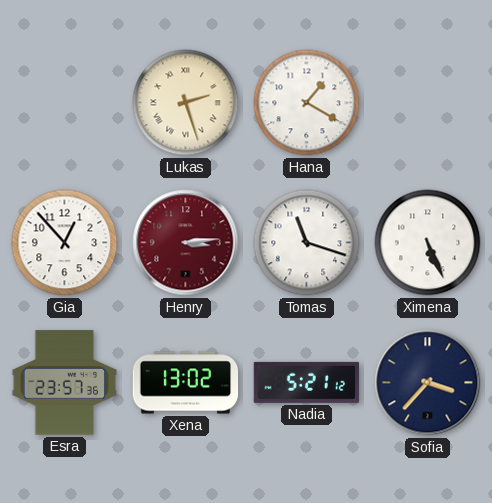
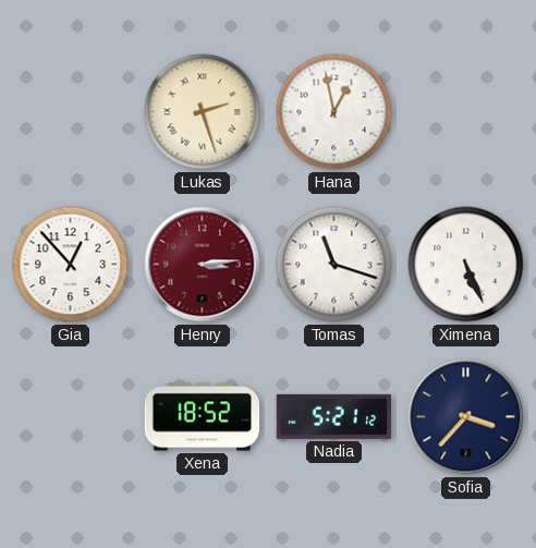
Hana: 1:20 -> 12:58 (334, 112)
Esra: 23:57 -> none (64, 383)
Xena: 13:02 -> 18:52 (203, 417)
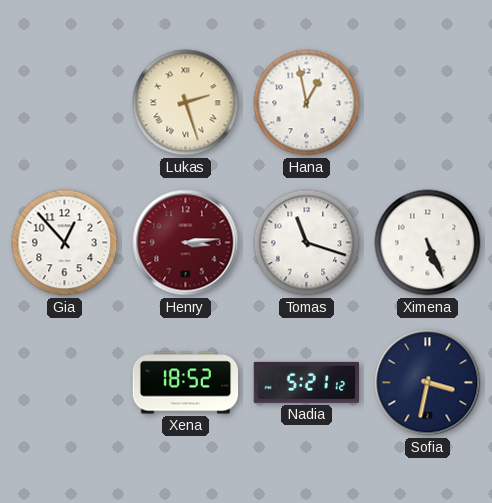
Sofia: 3:37 -> 3:32 (428, 383)
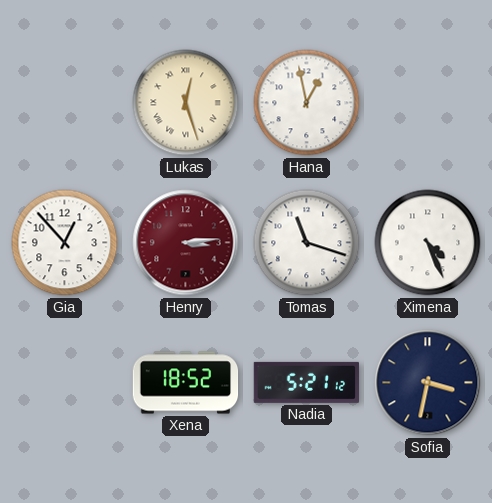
Lukas: 2:27 -> 12:27 (186, 103)
Ximena: 5:26 -> 4:26 (428, 243)
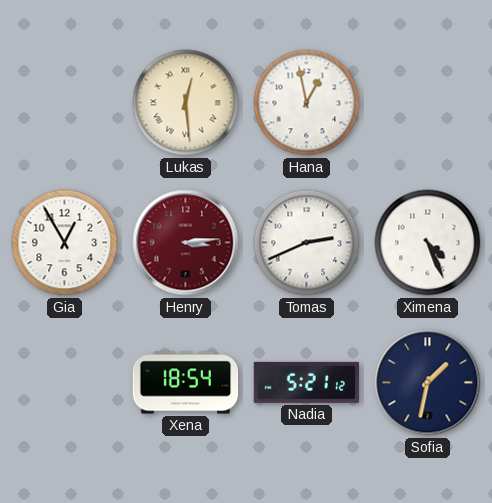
Lukas: 12:27 -> 12:29 (186, 103)
Gia: 12:53 -> 12:55 (65, 243)
Tomas: 11:18 -> 2:41 (307, 243)
Xena: 18:52 -> 18:54 (186, 383)
Sofia: 3:32 -> 1:32 (428, 383)
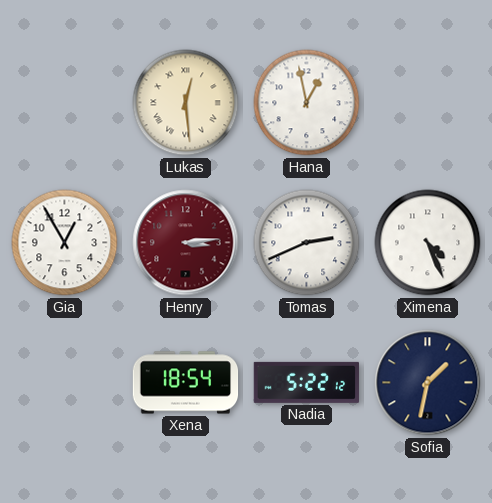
Nadia: 5:21 -> 5:22 (306, 382)
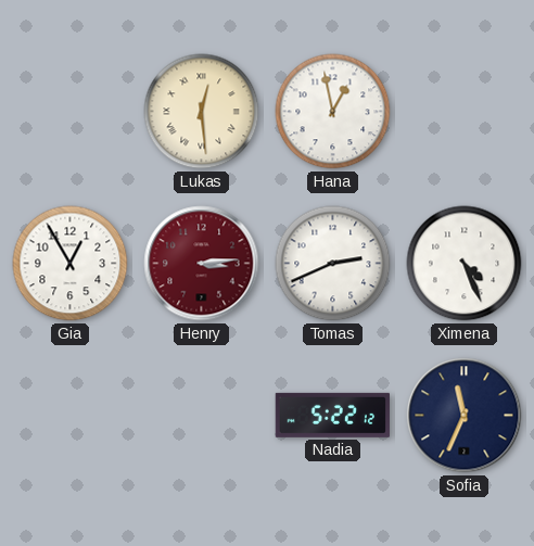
Xena: 18:54 -> none (186, 383)
Sofia: 1:32 -> 11:34 (465, 416)
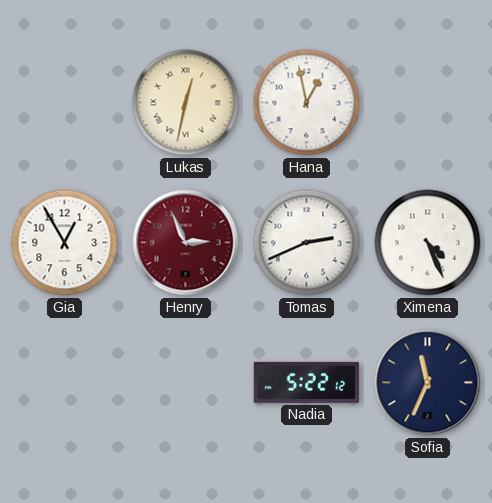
Lukas: 12:29 -> 12:32 (186, 103)
Henry: 3:14 -> 2:56 (186, 243)
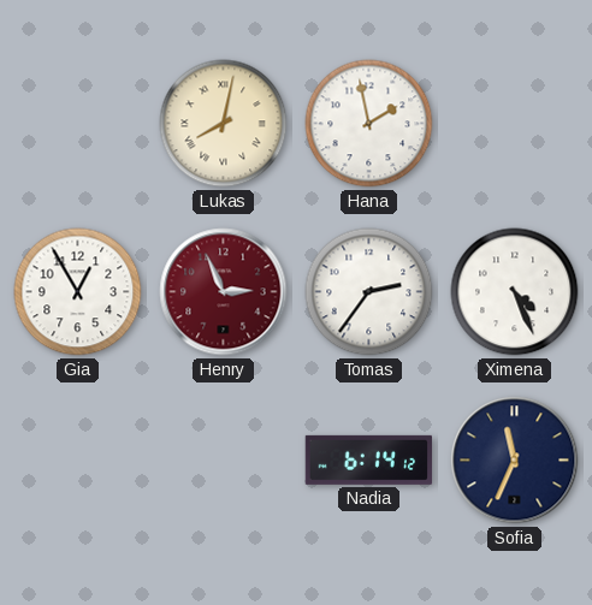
Lukas: 12:32 -> 8:02 (224, 124)
Hana: 12:58 -> 1:58 (369, 124)
Tomas: 2:41 -> 2:36 (369, 292)
Nadia: 5:22 -> 6:14 (368, 459)
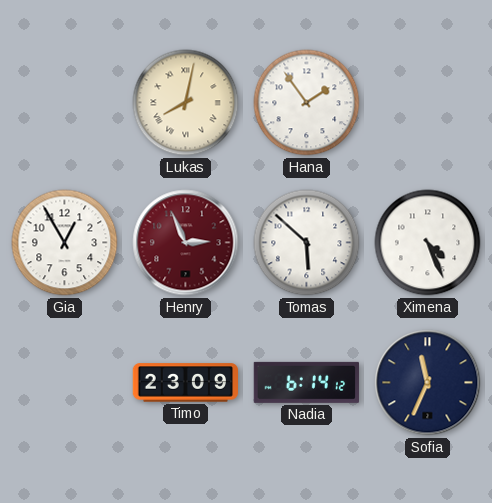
Hana: 1:58 -> 1:54 (307, 103)
Tomas: 2:36 -> 5:52 (307, 243)
Timo: none -> 23:09 (186, 383)
